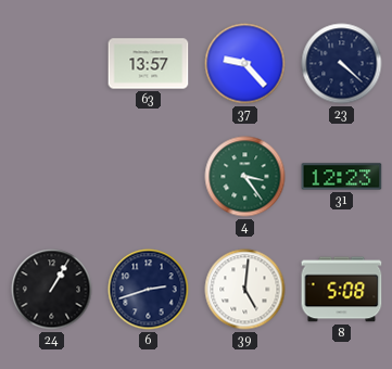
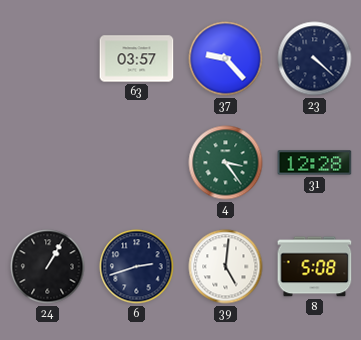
63: 13:57 -> 03:57 (137, 59)
31: 12:23 -> 12:28 (315, 163)
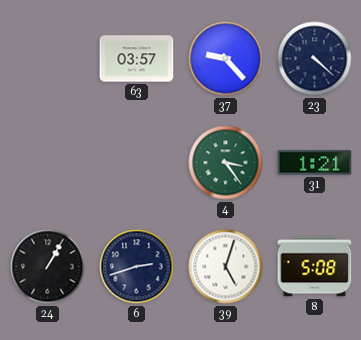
31: 12:28 -> 1:21 (315, 163)
39: 5:01 -> 5:03 (226, 267)
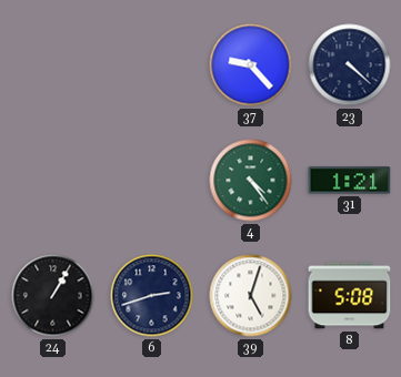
63: 03:57 -> none (137, 59)
4: 3:24 -> 4:24 (251, 181)
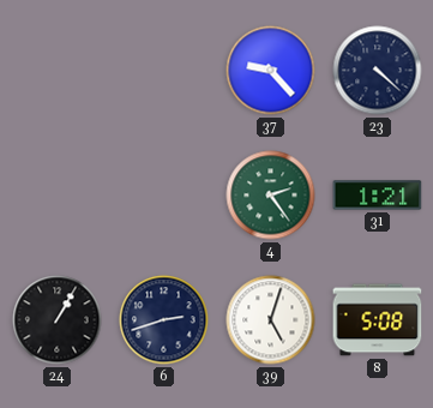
4: 4:24 -> 2:24 (271, 196)
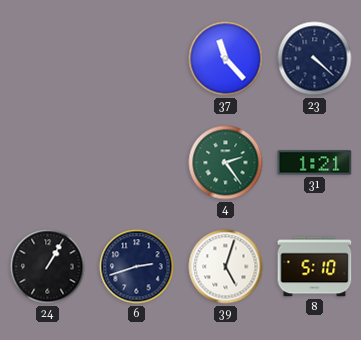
37: 9:23 -> 11:23 (226, 59)
8: 5:08 -> 5:10 (315, 267)
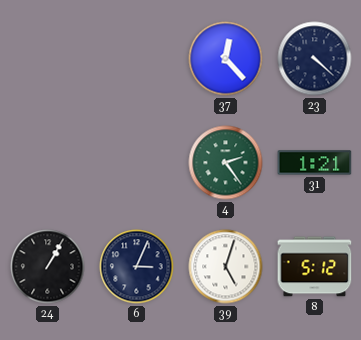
37: 11:23 -> 12:23 (226, 59)
6: 2:42 -> 3:04 (137, 267)
8: 5:10 -> 5:12 (315, 267)
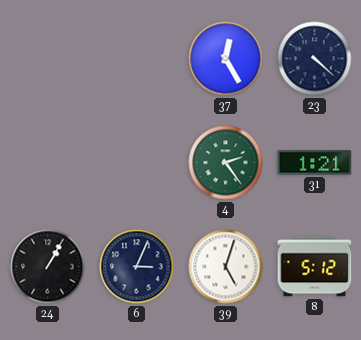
37: 12:23 -> 12:25 (226, 59)
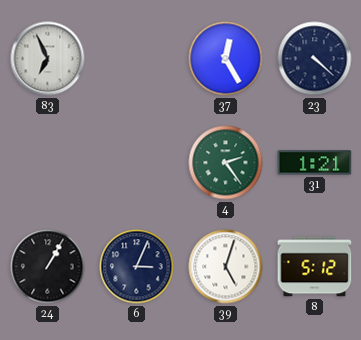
83: none -> 6:56 (48, 59)
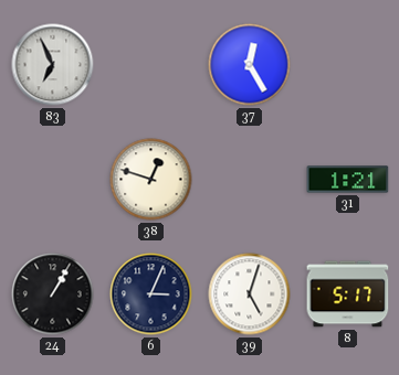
23: 4:22 -> none (315, 59)
38: none -> 12:48 (151, 180)
4: 2:24 -> none (226, 163)
8: 5:12 -> 5:17 (348, 294)
